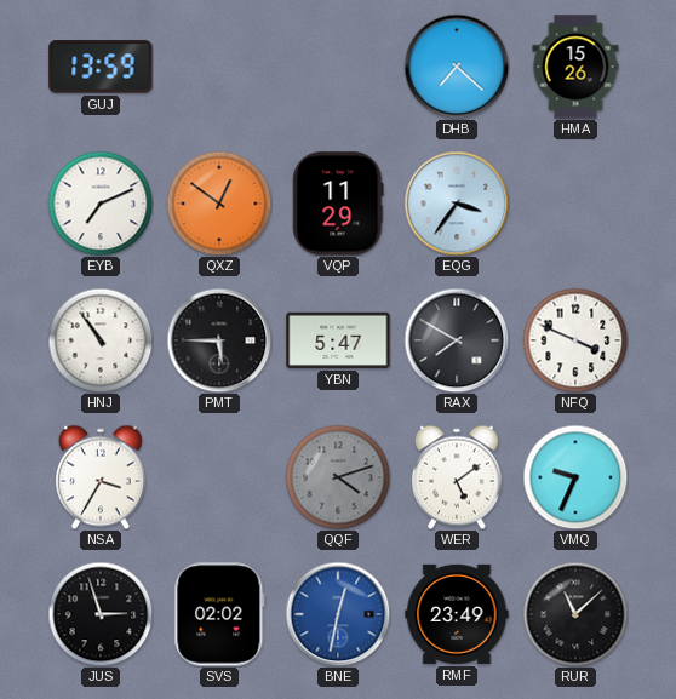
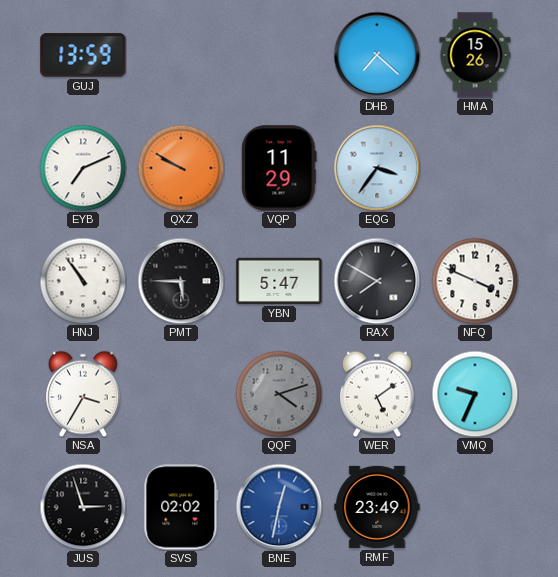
QXZ: 12:51 -> 9:50 (181, 168)
RUR: 11:08 -> none (575, 614)
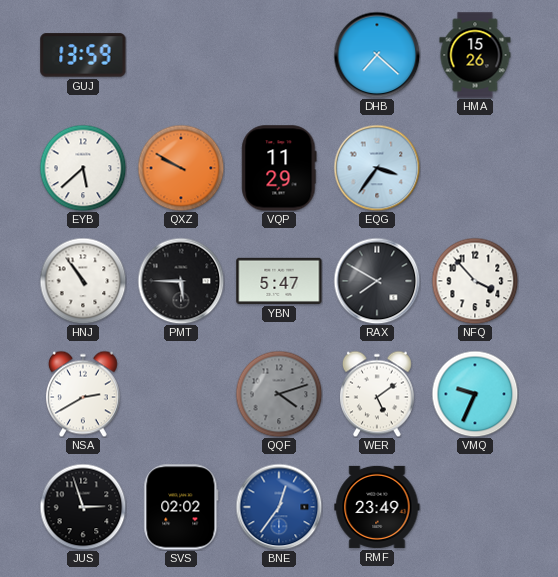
EYB: 7:11 -> 5:38 (83, 168)
NFQ: 3:49 -> 3:53 (475, 281)
NSA: 3:35 -> 2:40 (83, 394)
BNE: 12:32 -> 12:36 (279, 507)
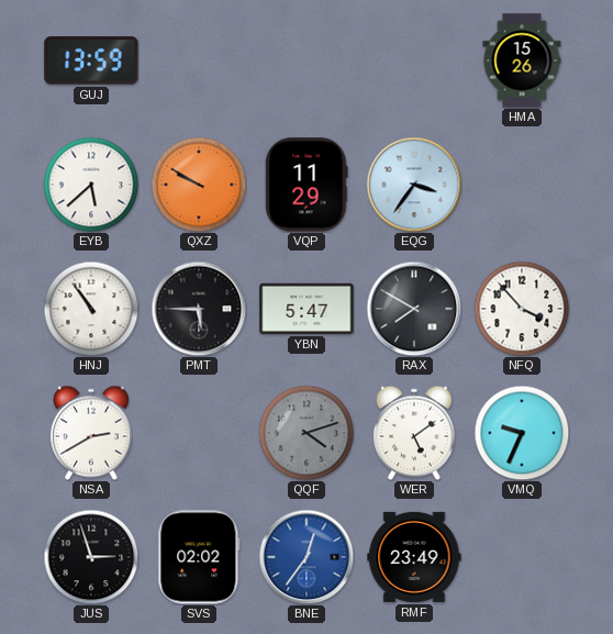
DHB: 7:22 -> none (377, 55)
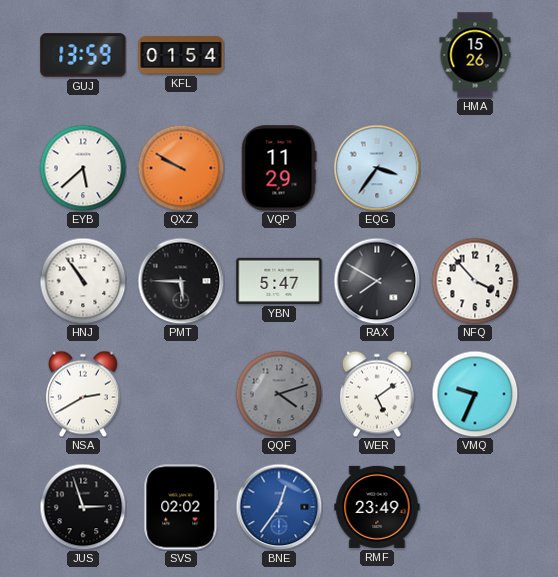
KFL: none -> 01:54 (181, 55)
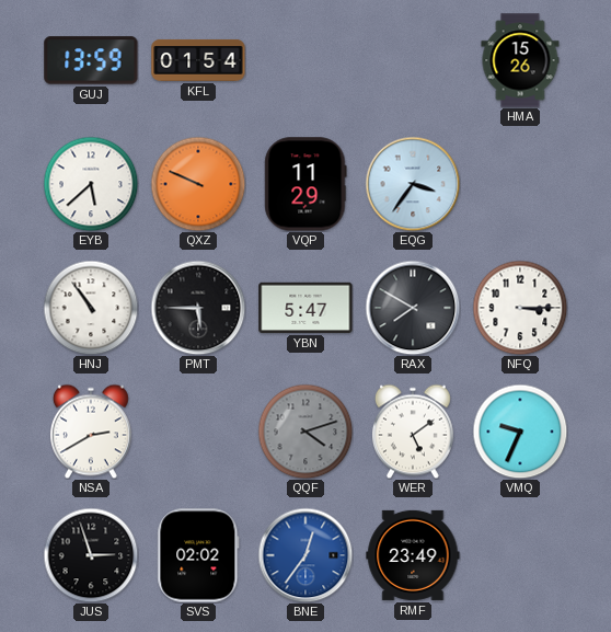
QXZ: 9:50 -> 9:49 (198, 184)
NFQ: 3:53 -> 3:15 (520, 308)
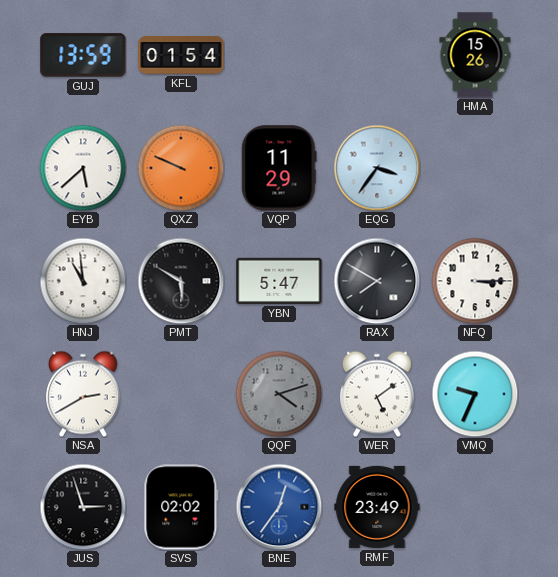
HNJ: 10:54 -> 10:59 (83, 281)
PMT: 5:45 -> 5:50 (181, 281)
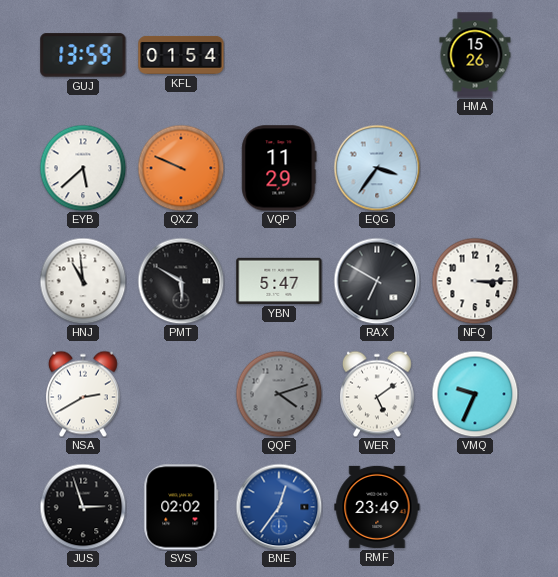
RAX: 7:50 -> 6:50 (377, 281)
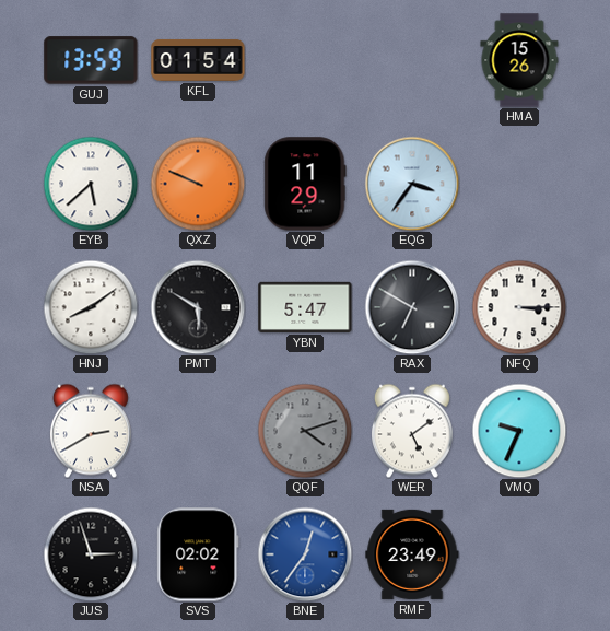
HNJ: 10:59 -> 8:09 (91, 307)
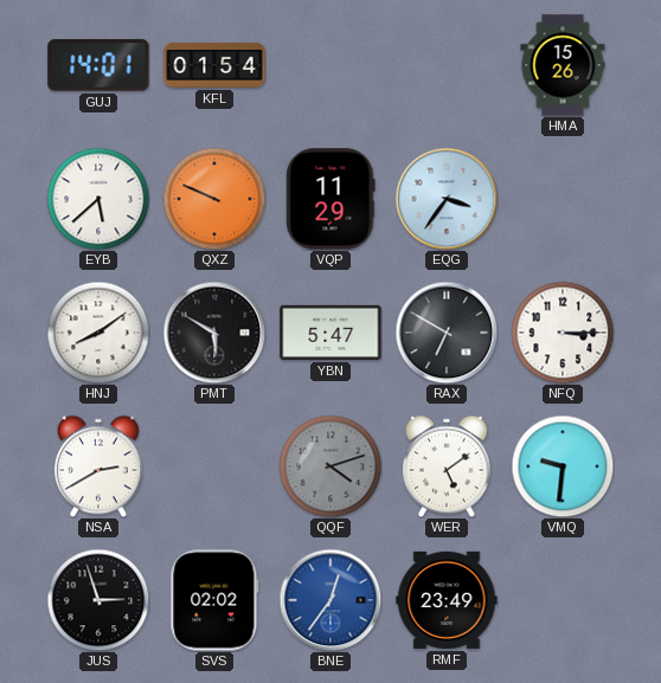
GUJ: 13:59 -> 14:01 (98, 65)
VMQ: 9:34 -> 9:31 (563, 466)
